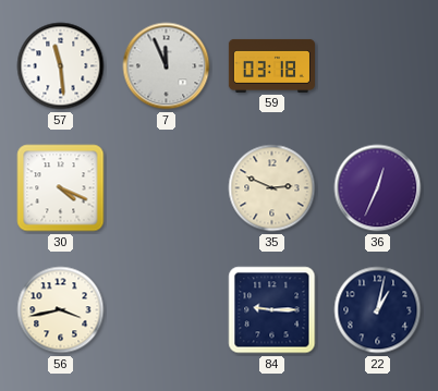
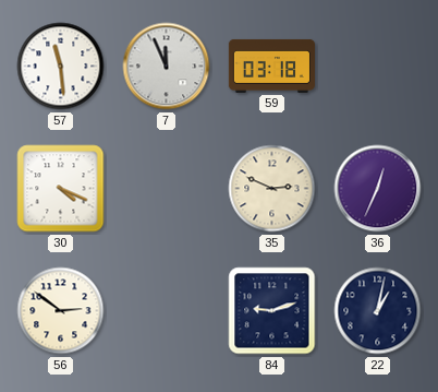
56: 3:43 -> 2:51 (61, 311)
84: 9:15 -> 9:12 (272, 311)
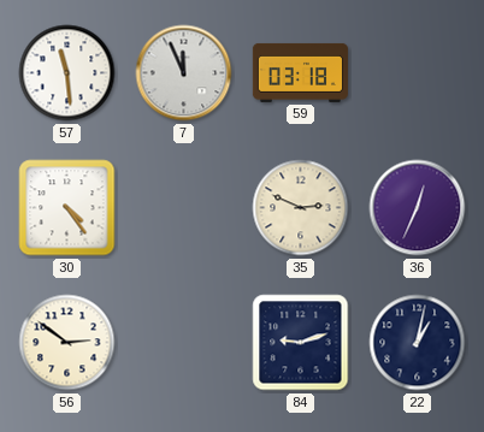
30: 4:19 -> 4:24 (67, 208)
